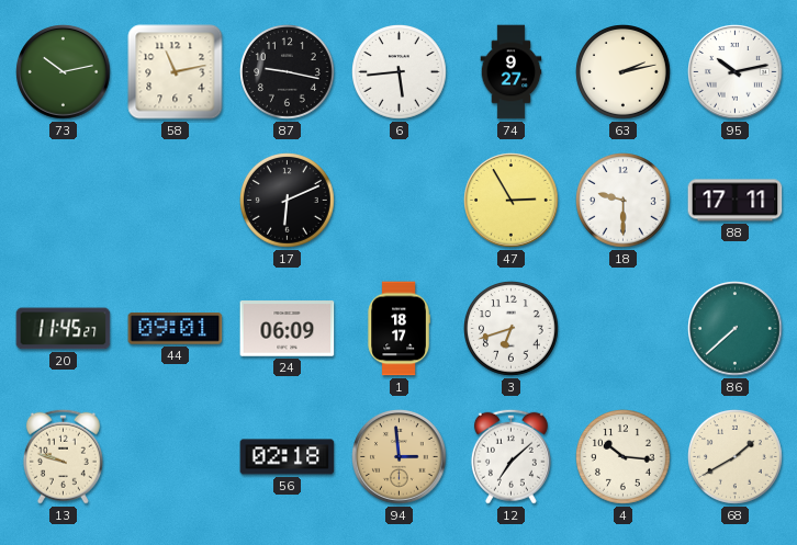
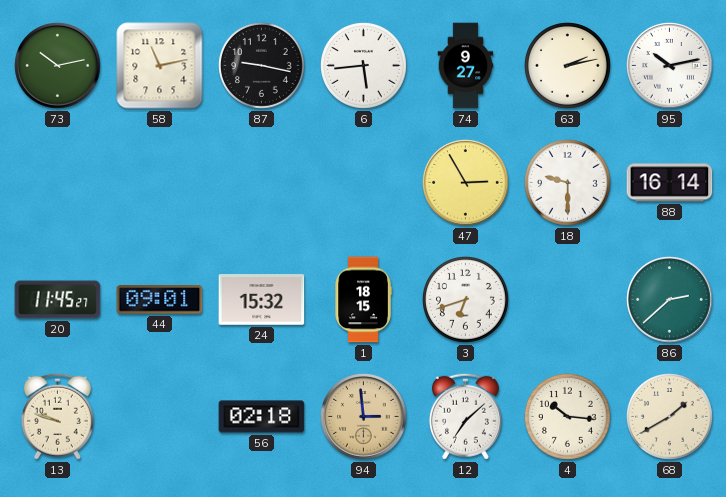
17: 6:11 -> none (288, 201)
88: 17:11 -> 16:14 (670, 183)
24: 06:09 -> 15:32 (262, 300)
1: 18:17 -> 18:15 (363, 300)
86: 7:38 -> 2:38 (670, 300)
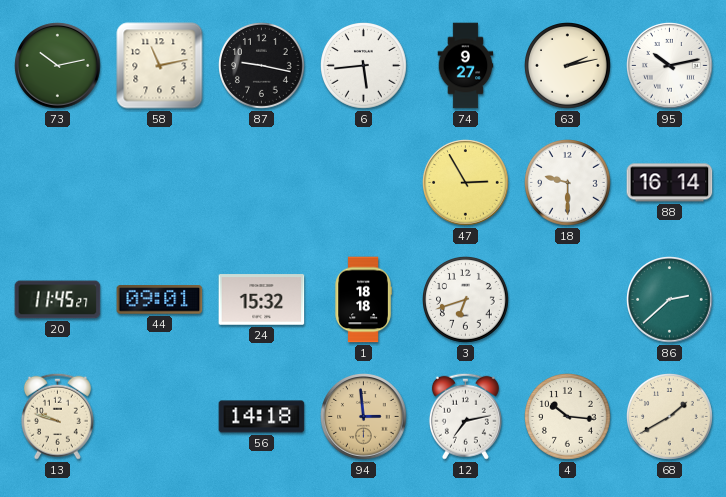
1: 18:15 -> 18:18 (363, 300)
56: 02:18 -> 14:18 (262, 417)
12: 7:08 -> 7:13 (465, 416)
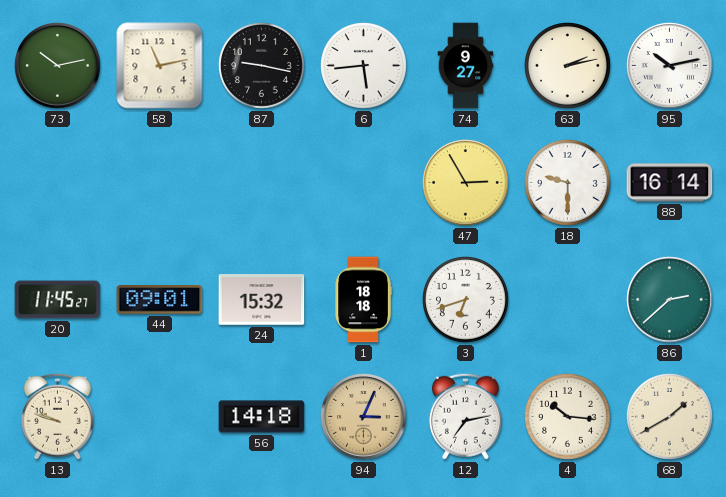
94: 2:59 -> 3:04 (364, 417)
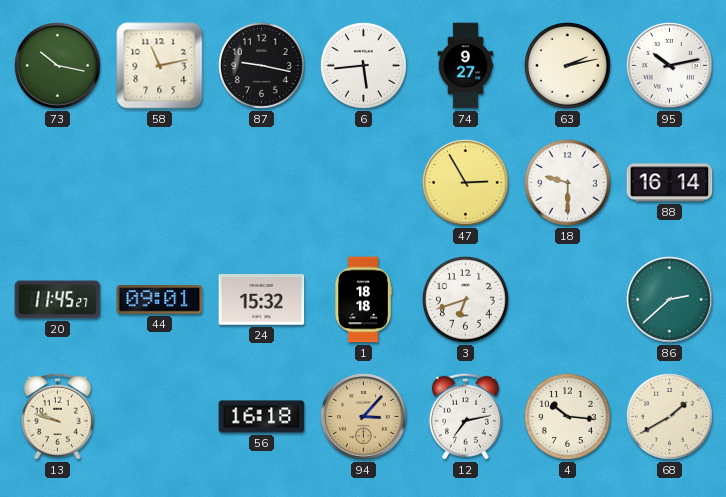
73: 10:13 -> 10:17 (58, 66)
56: 14:18 -> 16:18 (262, 417)
94: 3:04 -> 3:07 (364, 417)
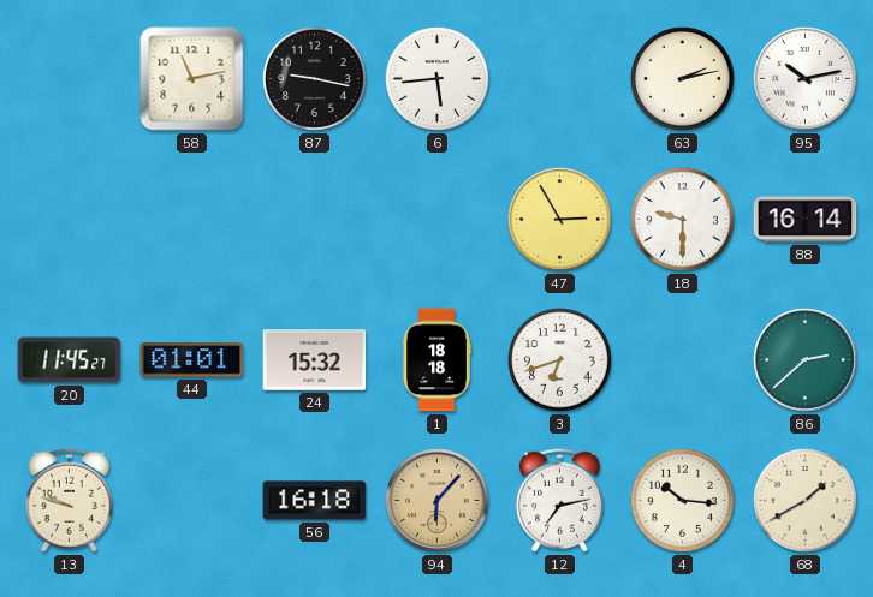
73: 10:17 -> none (58, 66)
74: 9:27 -> none (466, 66)
44: 09:01 -> 01:01 (192, 360)
94: 3:07 -> 6:07 (438, 501)
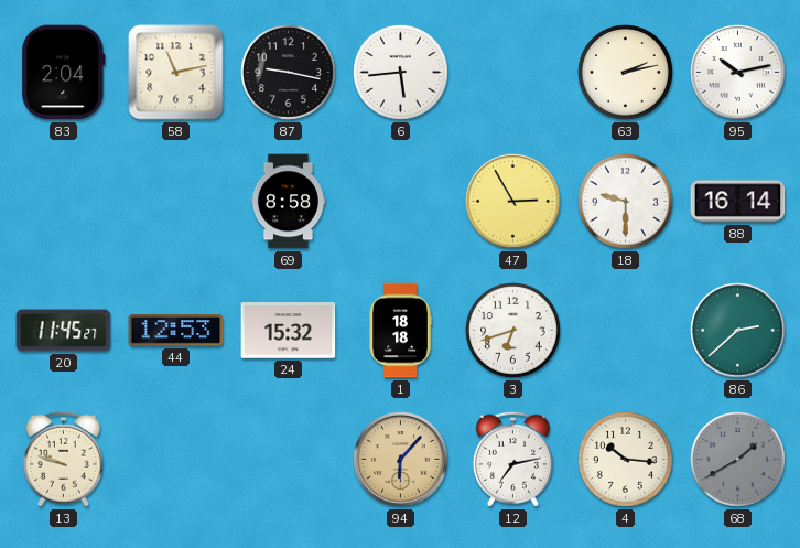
83: none -> 2:04 (64, 73)
69: none -> 8:58 (288, 202)
44: 01:01 -> 12:53 (176, 331)
56: 16:18 -> none (315, 501)
68 dial: cream -> grey (738, 460)
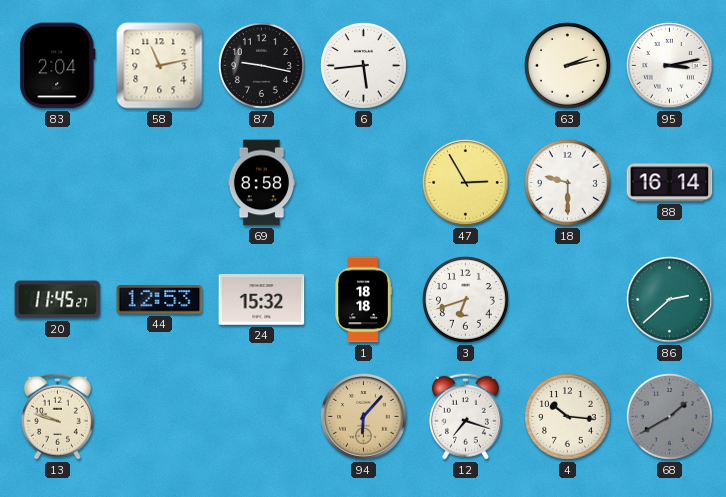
95: 10:13 -> 3:13 (670, 66)
12: 7:13 -> 7:18 (465, 416)
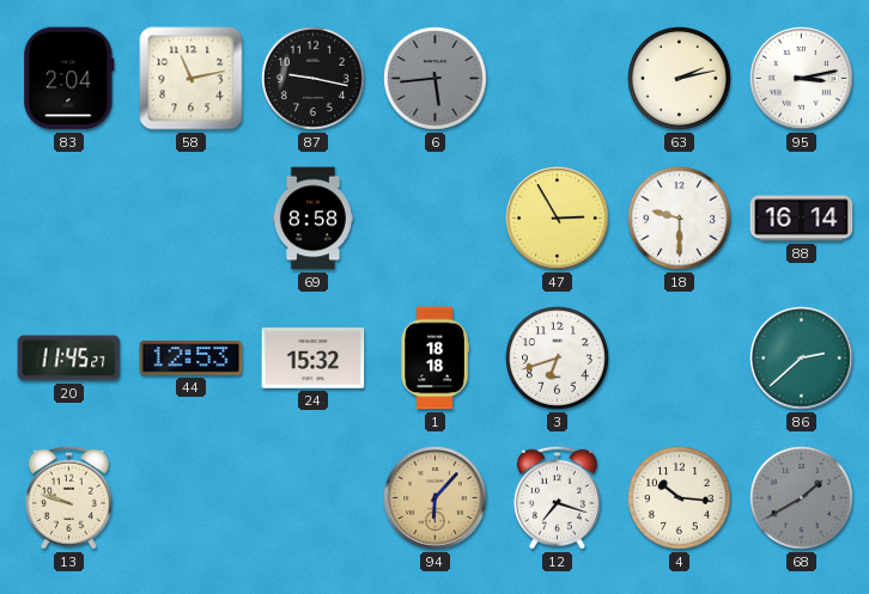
6 dial: white -> grey (436, 79)
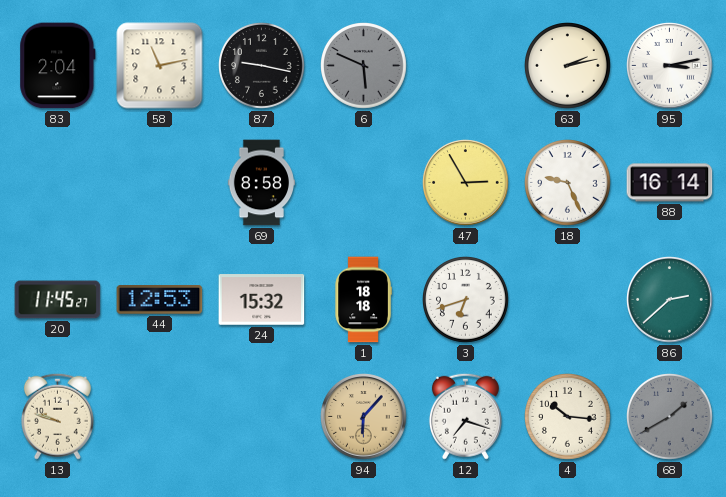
6: 5:44 -> 5:49 (364, 66)
18: 9:30 -> 9:26 (568, 183)
